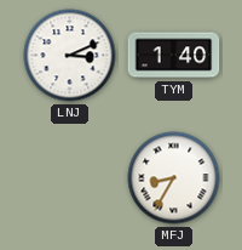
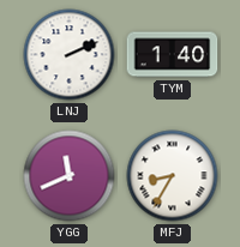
LNJ: 3:11 -> 2:11 (70, 55)
YGG: none -> 11:41 (70, 176)
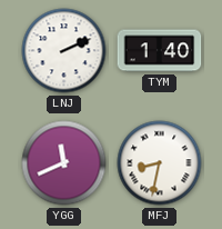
MFJ: 8:35 -> 8:32 (160, 163)
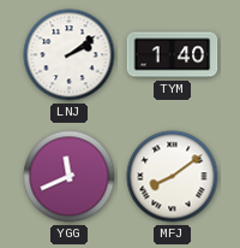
LNJ: 2:11 -> 2:09 (70, 55)
MFJ: 8:32 -> 8:09 (173, 177)
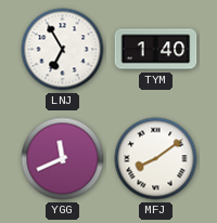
LNJ: 2:09 -> 6:55 (63, 50)
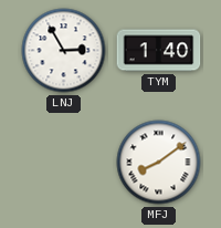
LNJ: 6:55 -> 2:55 (64, 51)
YGG: 11:41 -> none (63, 159)
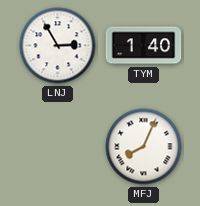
MFJ: 8:09 -> 8:04 (144, 147)
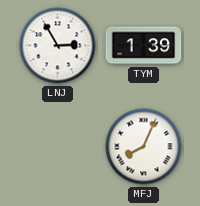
TYM: 1:40 -> 1:39 (144, 46)
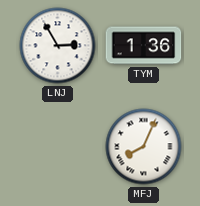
TYM: 1:39 -> 1:36 (144, 46)
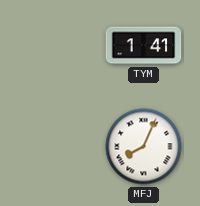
LNJ: 2:55 -> none (58, 46)
TYM: 1:36 -> 1:41 (144, 46)
